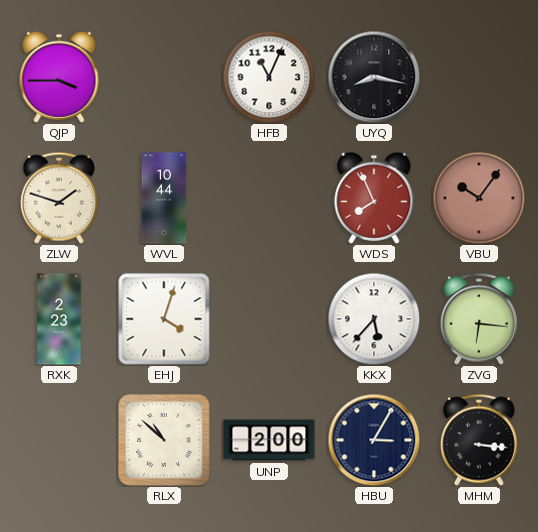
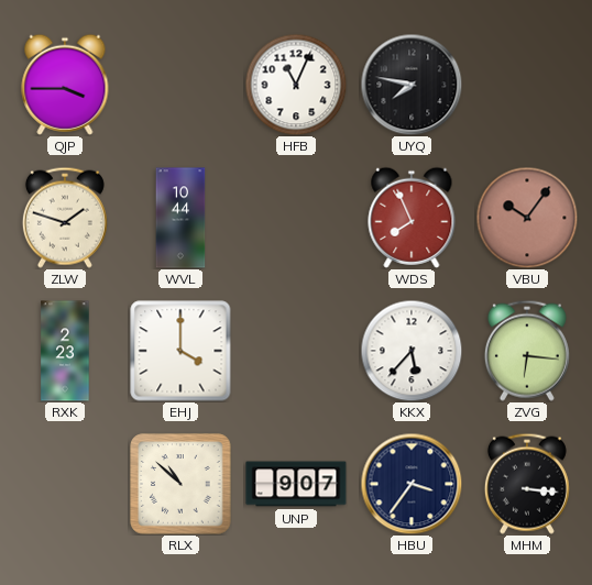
UYQ: 8:17 -> 7:47 (412, 85)
EHJ: 4:03 -> 4:00 (180, 351)
UNP: 2:00 -> 9:07 (296, 484)
HBU: 3:05 -> 3:36 (412, 484)
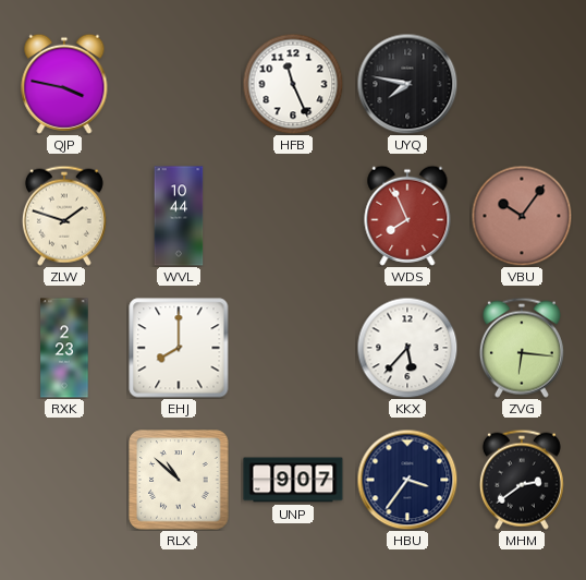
QJP: 3:45 -> 3:47 (64, 84)
HFB: 11:04 -> 11:26 (293, 84)
EHJ: 4:00 -> 8:00 (179, 348)
MHM: 3:16 -> 2:39 (522, 480)
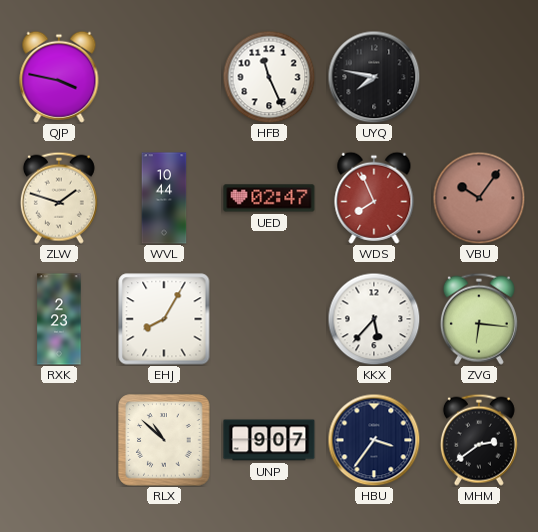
UED: none -> 02:47 (269, 198)
EHJ: 8:00 -> 8:05 (164, 319)
